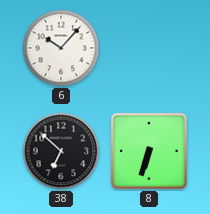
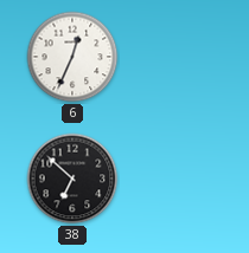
6: 10:07 -> 12:34 (72, 57)
8: 6:33 -> none (149, 151)
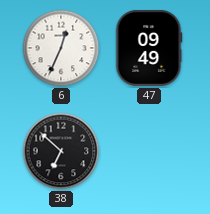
47: none -> 09:49 (149, 48)
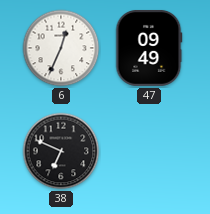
38: 6:52 -> 6:49 (61, 151)
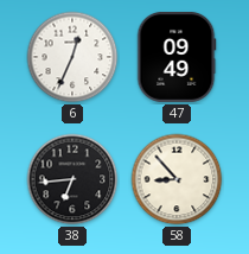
38: 6:49 -> 6:44 (72, 179)
58: none -> 8:53 (177, 179)
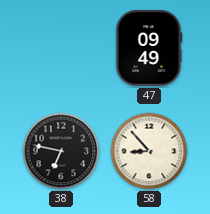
6: 12:34 -> none (72, 57)
38: 6:44 -> 6:47 (61, 151)
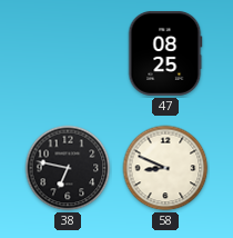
47: 09:49 -> 08:25 (165, 53)
58: 8:53 -> 8:49 (165, 168)
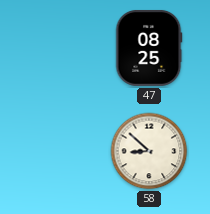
38: 6:47 -> none (68, 168)
58: 8:49 -> 8:52 (149, 151)
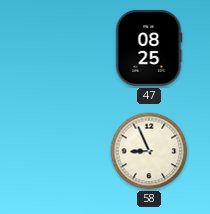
58: 8:52 -> 8:56 (149, 151)
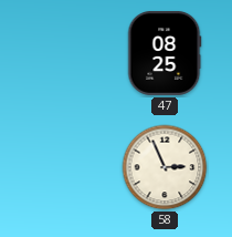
58: 8:56 -> 2:56 (165, 167)
